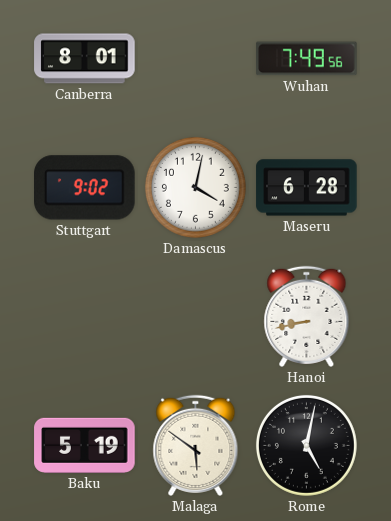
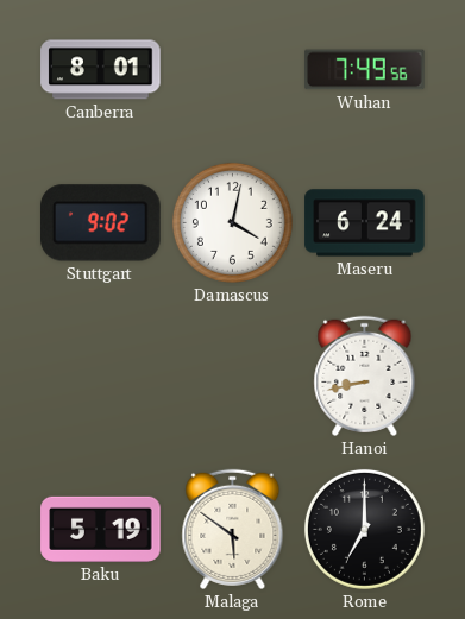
Maseru: 6:28 -> 6:24 (365, 223)
Rome: 5:02 -> 7:00 (364, 529)
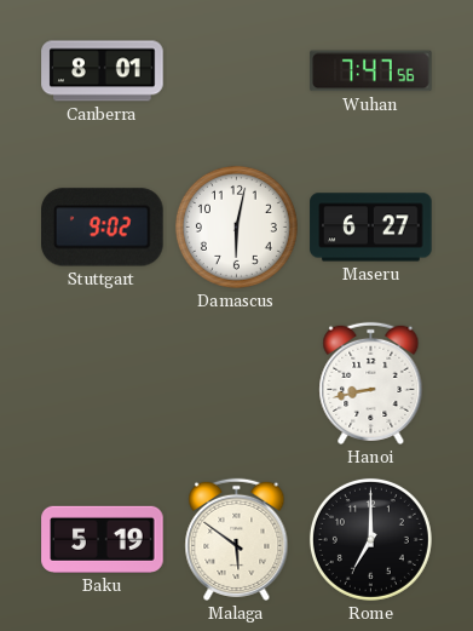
Wuhan: 7:49 -> 7:47 (371, 71)
Damascus: 4:02 -> 6:02 (236, 226)
Maseru: 6:24 -> 6:27 (371, 228)
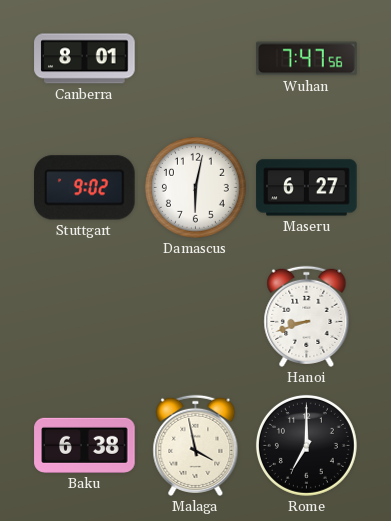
Hanoi: 8:43 -> 8:42 (307, 316)
Baku: 5:19 -> 6:38 (85, 445)
Malaga: 5:51 -> 3:58 (196, 445)
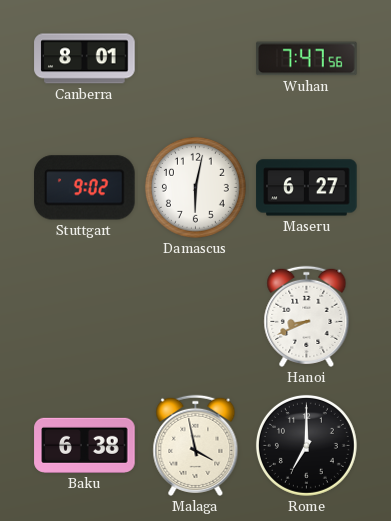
Hanoi: 8:42 -> 8:41 (307, 316)
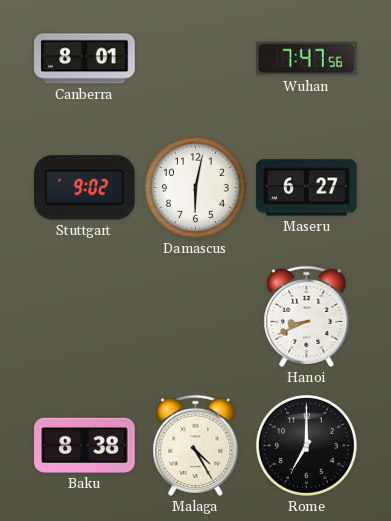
Baku: 6:38 -> 8:38 (85, 445)
Malaga: 3:58 -> 4:25 (196, 445)
